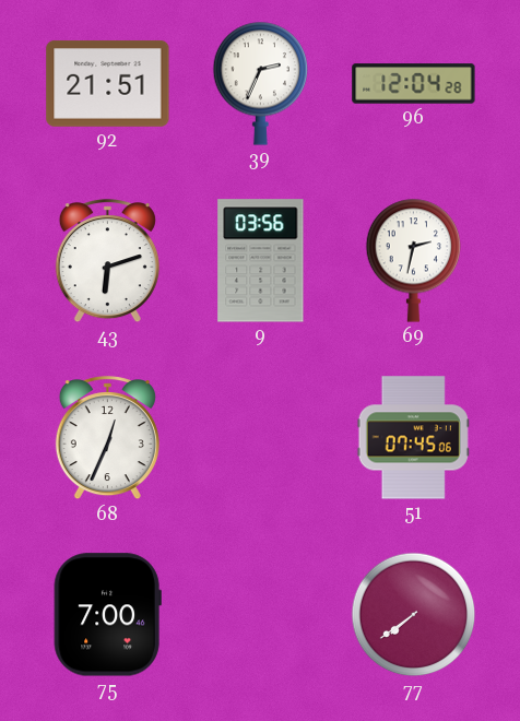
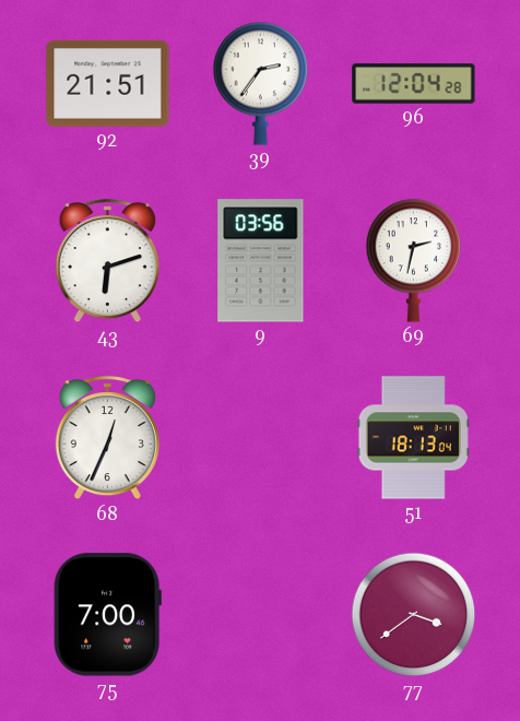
39: 2:34 -> 2:36 (261, 83)
51: 07:45 -> 18:13 (413, 438)
77: 7:39 -> 3:39 (414, 615)
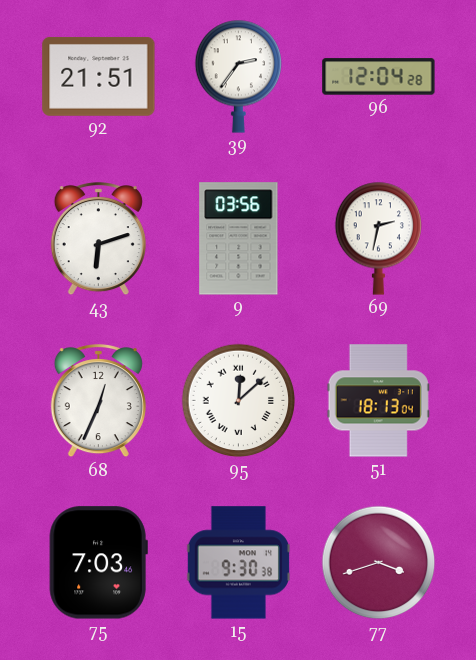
95: none -> 12:08 (239, 401)
75: 7:00 -> 7:03 (98, 563)
15: none -> 9:30 (238, 563)
77: 3:39 -> 3:42 (379, 563)
